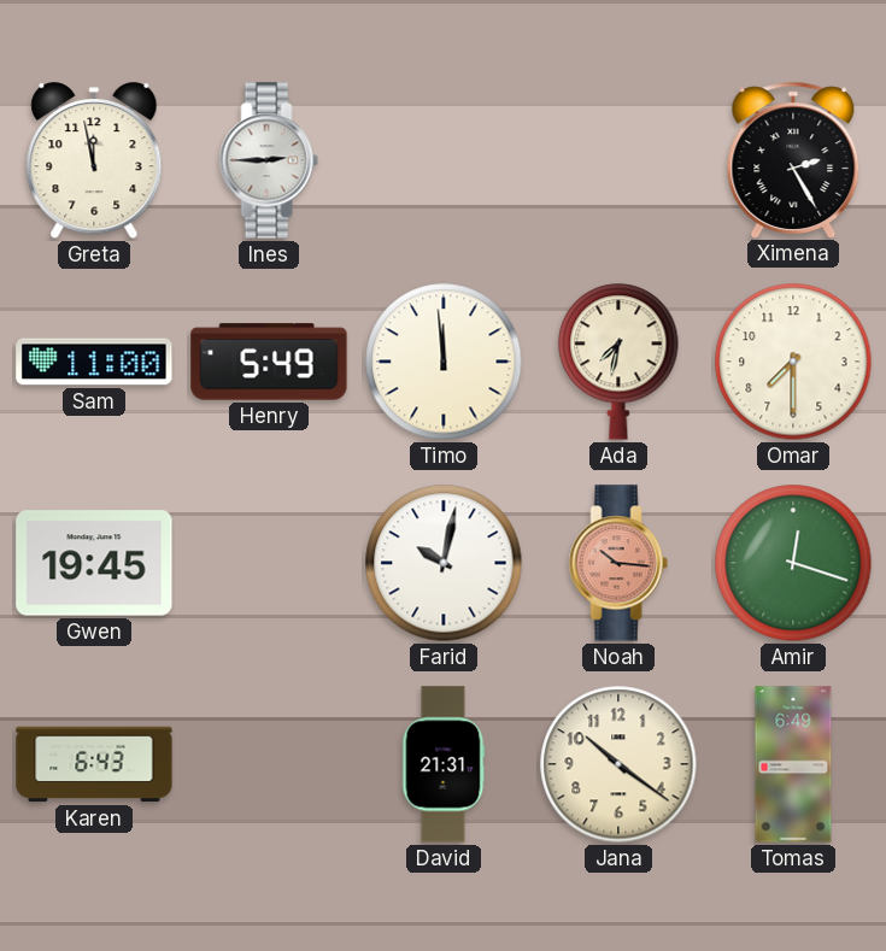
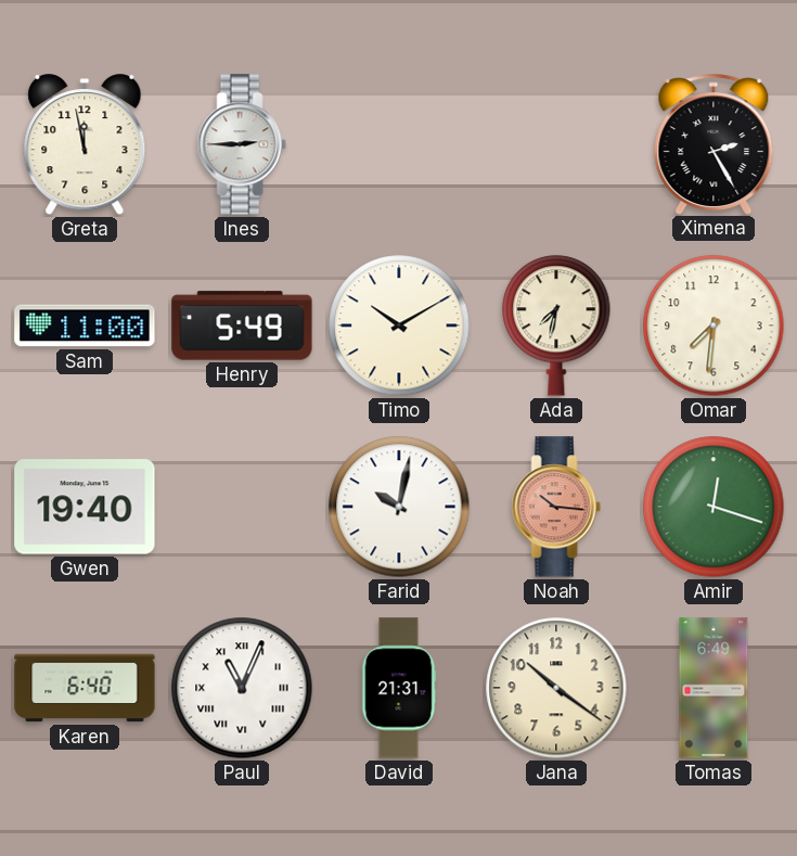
Timo: 11:59 -> 10:10 (399, 325)
Omar: 7:30 -> 7:31 (714, 325)
Gwen: 19:45 -> 19:40 (85, 507)
Karen: 6:43 -> 6:40 (85, 688)
Paul: none -> 11:04 (242, 688)
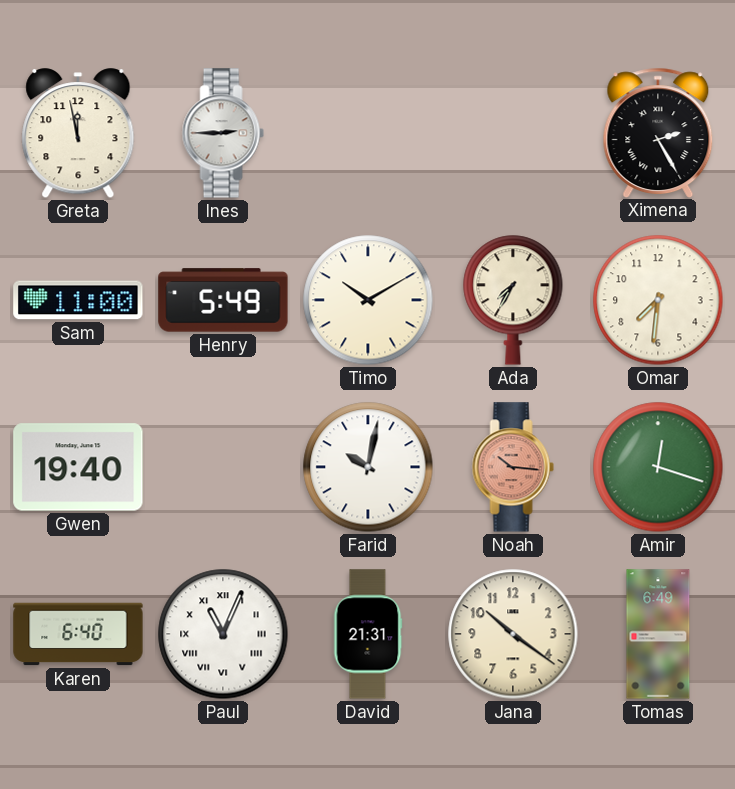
Ada: 7:32 -> 7:35 (513, 300)
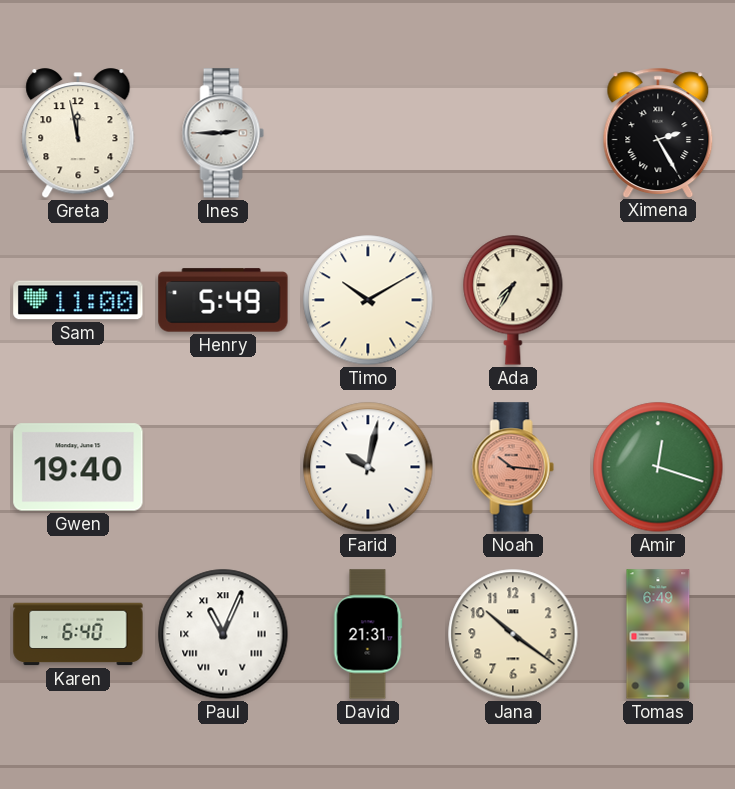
Omar: 7:31 -> none (658, 300)
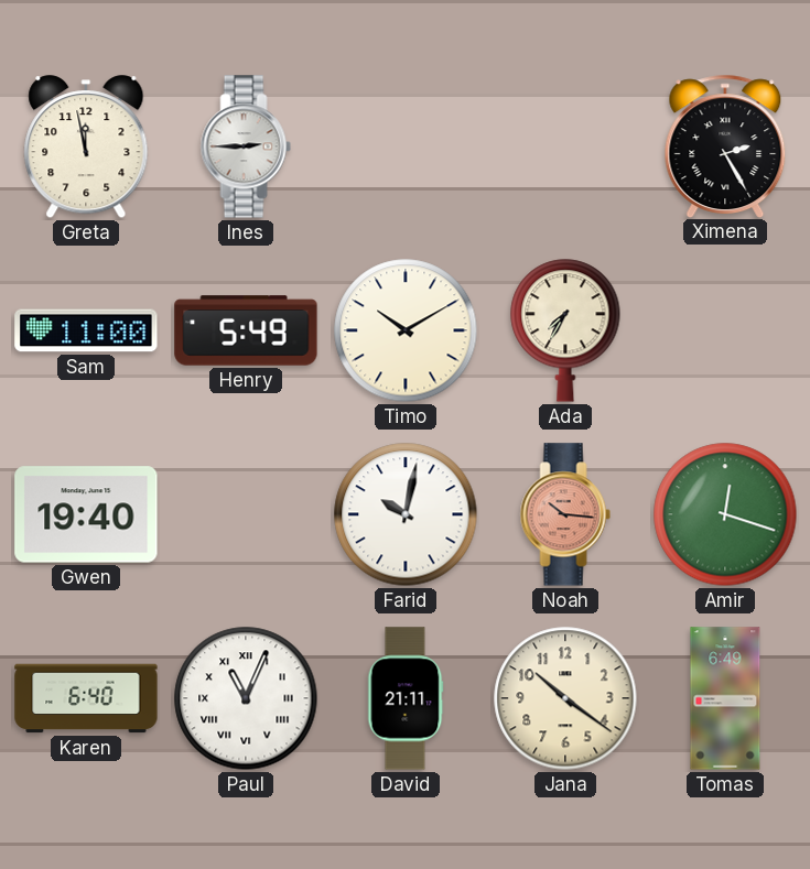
David: 21:31 -> 21:11 (406, 698)
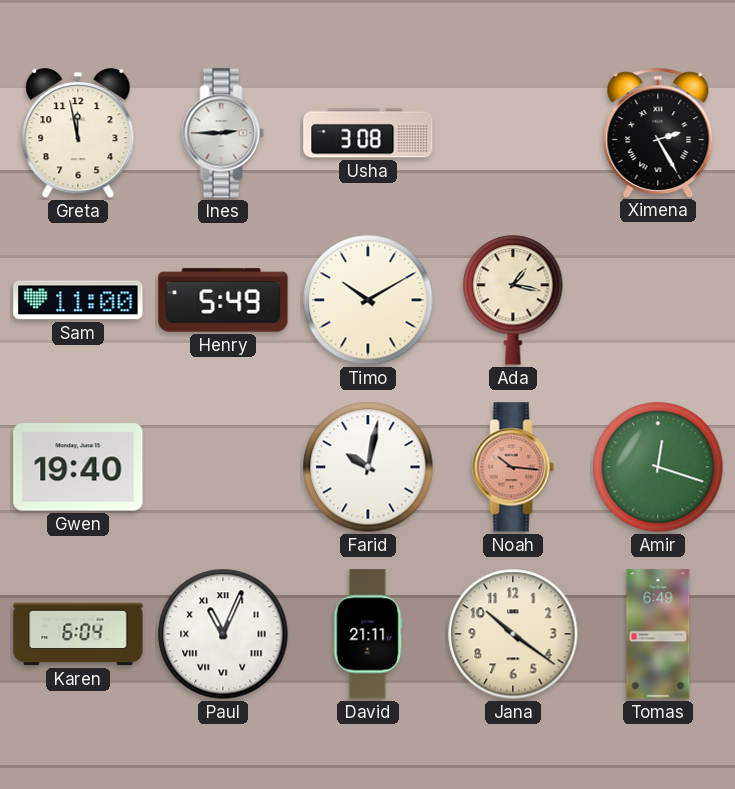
Usha: none -> 3:08 (368, 133)
Ada: 7:35 -> 1:17 (513, 300)
Karen: 6:40 -> 6:04 (78, 634)
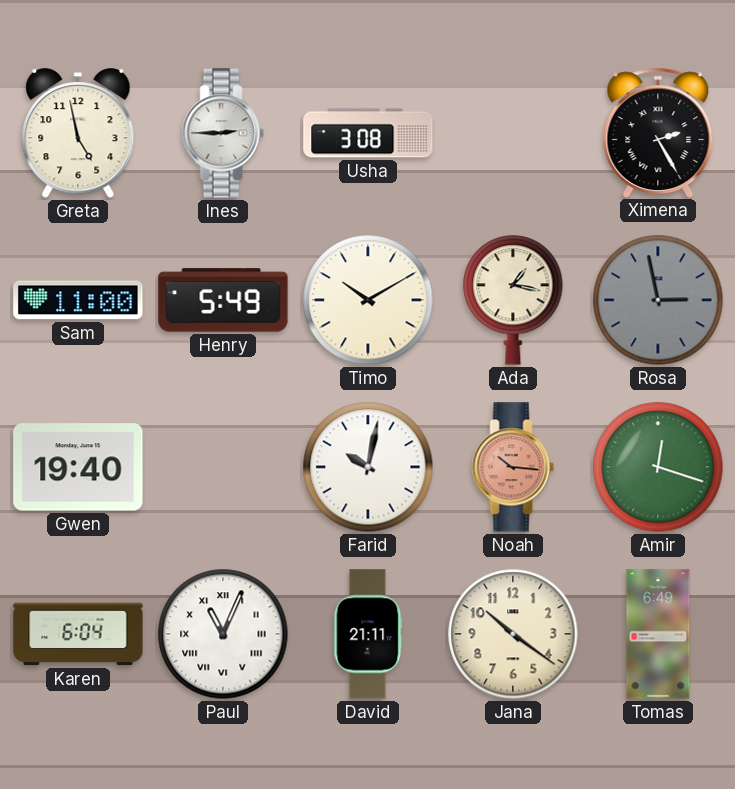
Greta: 11:58 -> 4:58 (78, 134)
Rosa: none -> 2:58 (658, 300)
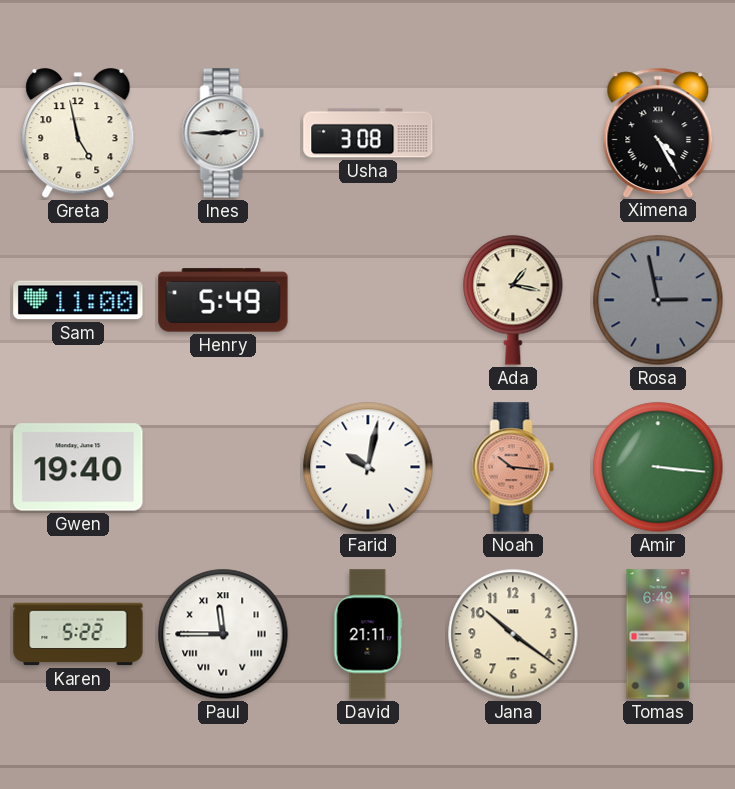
Ximena: 2:25 -> 4:25 (658, 132)
Timo: 10:10 -> none (368, 300)
Amir: 12:18 -> 3:16 (658, 467)
Karen: 6:04 -> 5:22 (78, 634)
Paul: 11:04 -> 11:45 (223, 634)
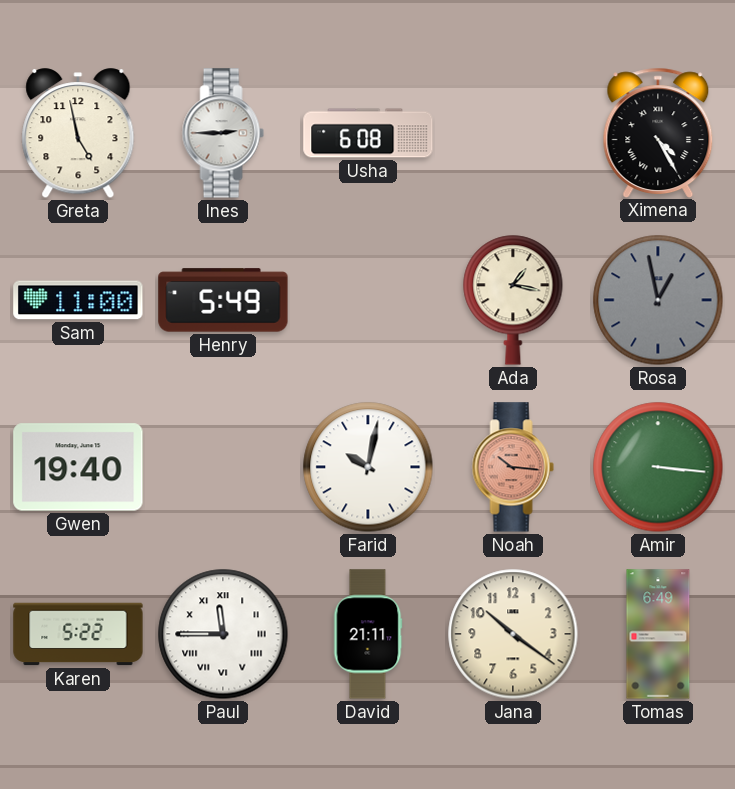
Usha: 3:08 -> 6:08 (368, 133)
Rosa: 2:58 -> 12:58 (658, 300)
